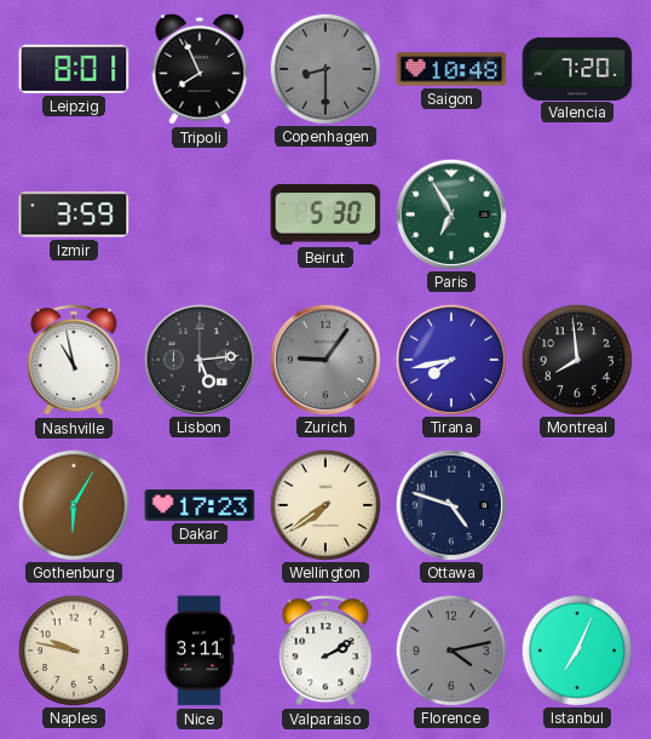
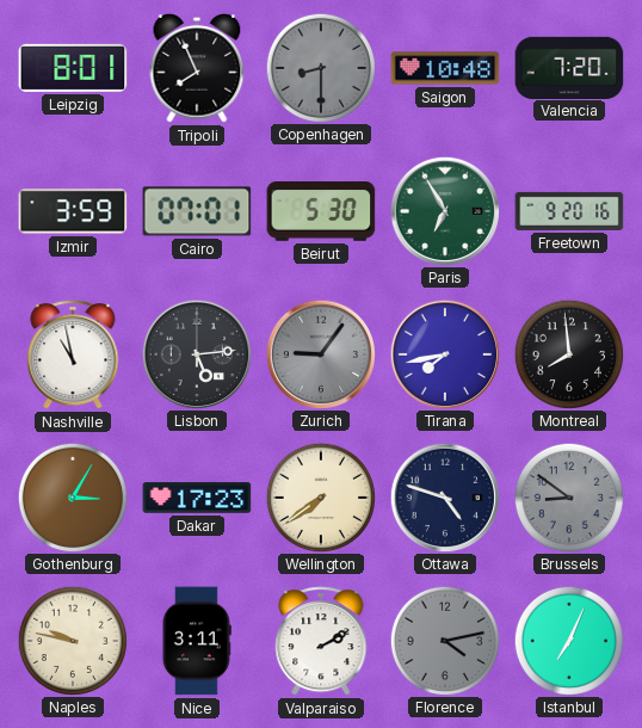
Cairo: none -> 07:01 (197, 211)
Freetown: none -> 9:20 (569, 211)
Gothenburg: 6:05 -> 3:05 (72, 496)
Brussels: none -> 8:51 (568, 496)
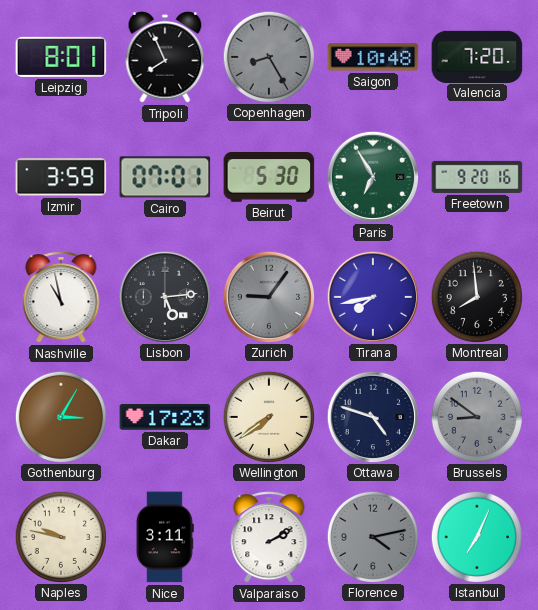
Copenhagen: 8:30 -> 8:25 (268, 56)
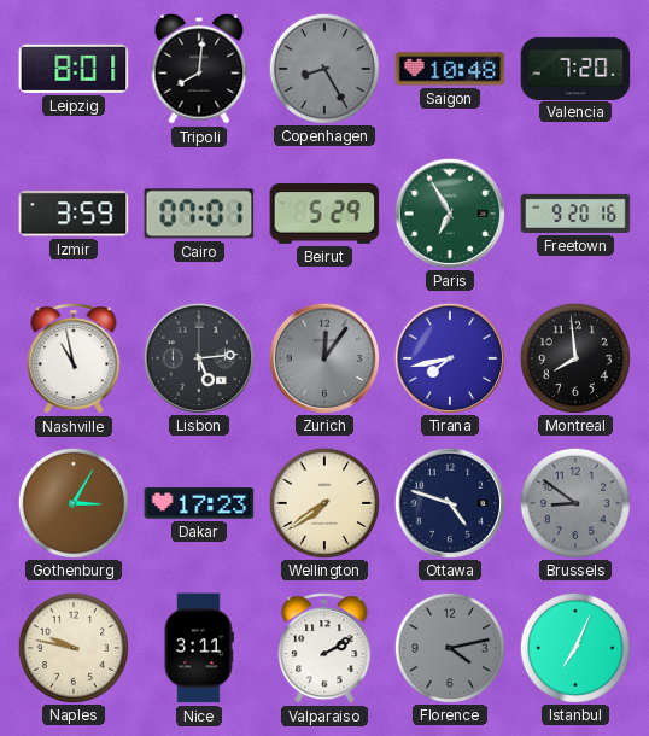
Tripoli: 7:56 -> 8:01 (199, 69)
Beirut: 5:30 -> 5:29 (324, 215)
Zurich: 9:06 -> 12:06 (323, 357)
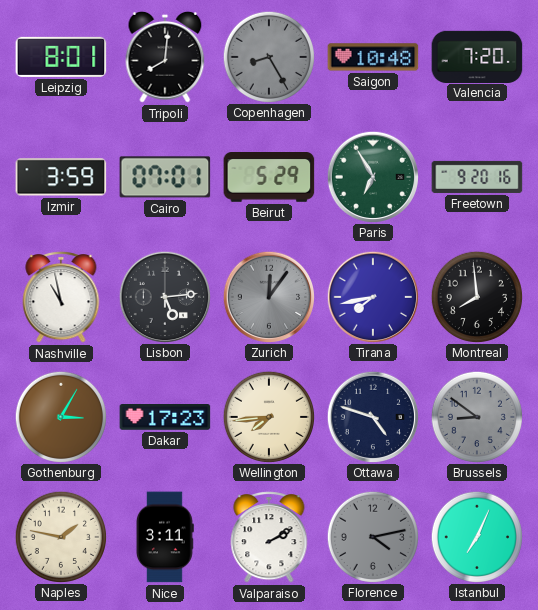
Wellington: 7:39 -> 7:44 (268, 416)
Naples: 9:47 -> 1:47 (60, 536)
